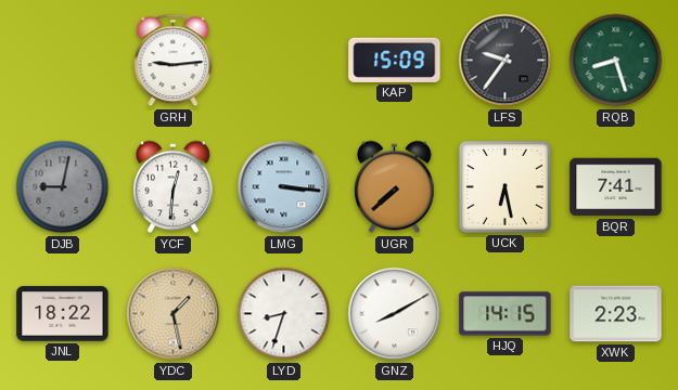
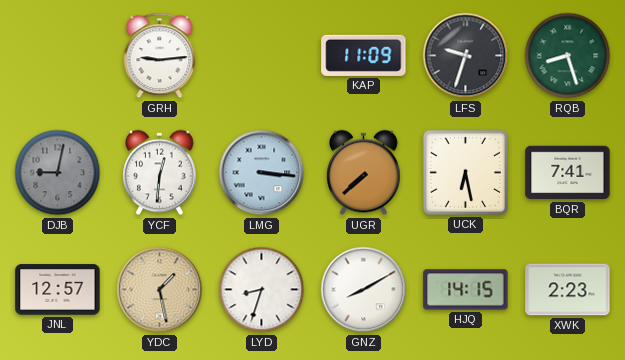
KAP: 15:09 -> 11:09 (364, 55)
LFS: 9:36 -> 9:33 (466, 56)
JNL: 18:22 -> 12:57 (58, 290)
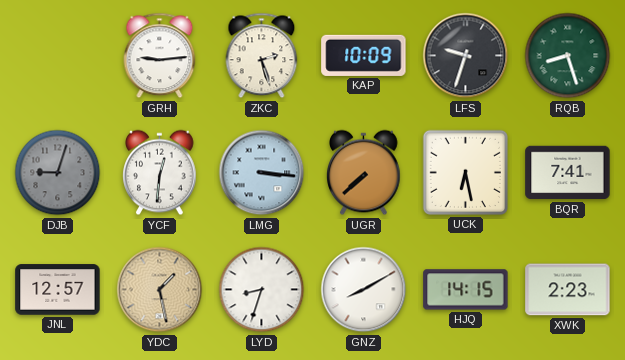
ZKC: none -> 2:27 (262, 56)
KAP: 11:09 -> 10:09 (364, 55)
DJB: 9:02 -> 9:03 (58, 173)
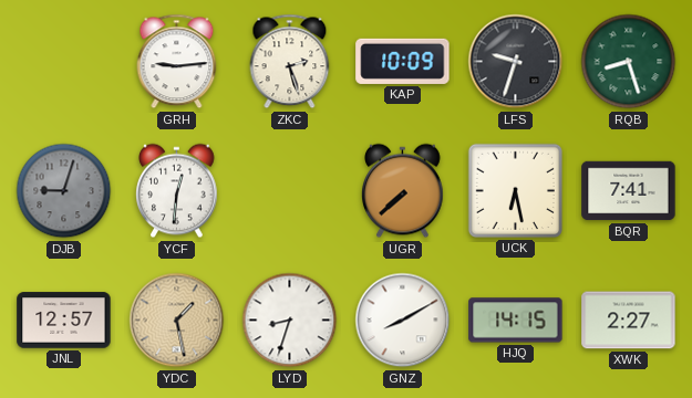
LMG: 3:16 -> none (262, 173)
XWK: 2:23 -> 2:27 (629, 321)
